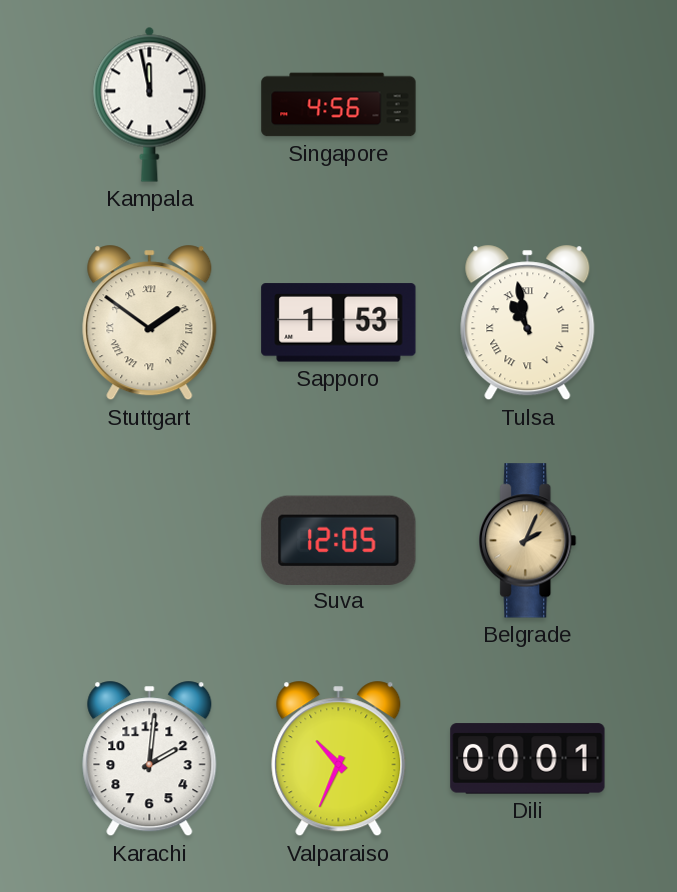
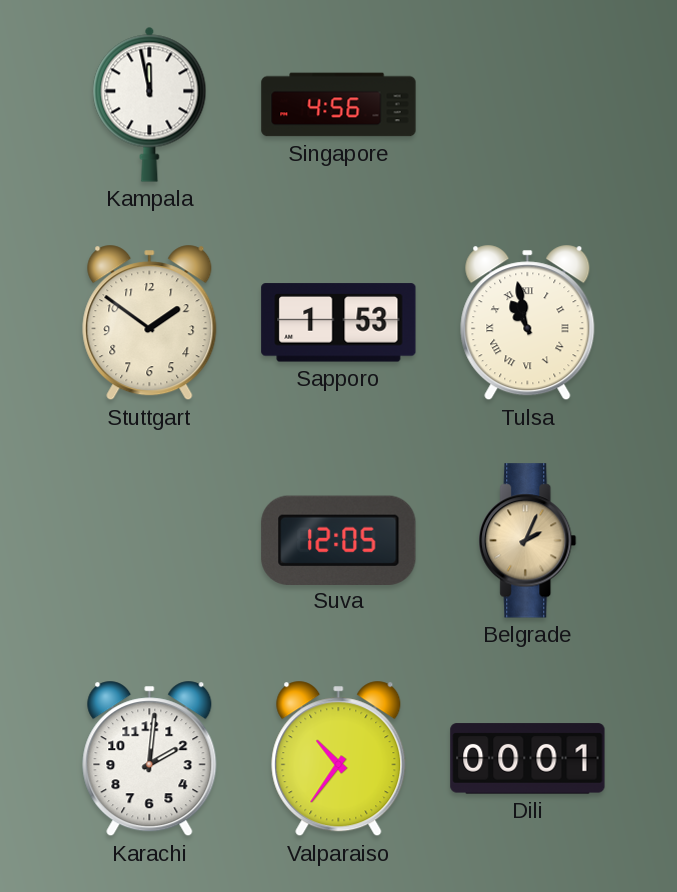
Stuttgart numerals: Roman -> Arabic (150, 323)
Valparaiso: 10:34 -> 10:36 (339, 759)
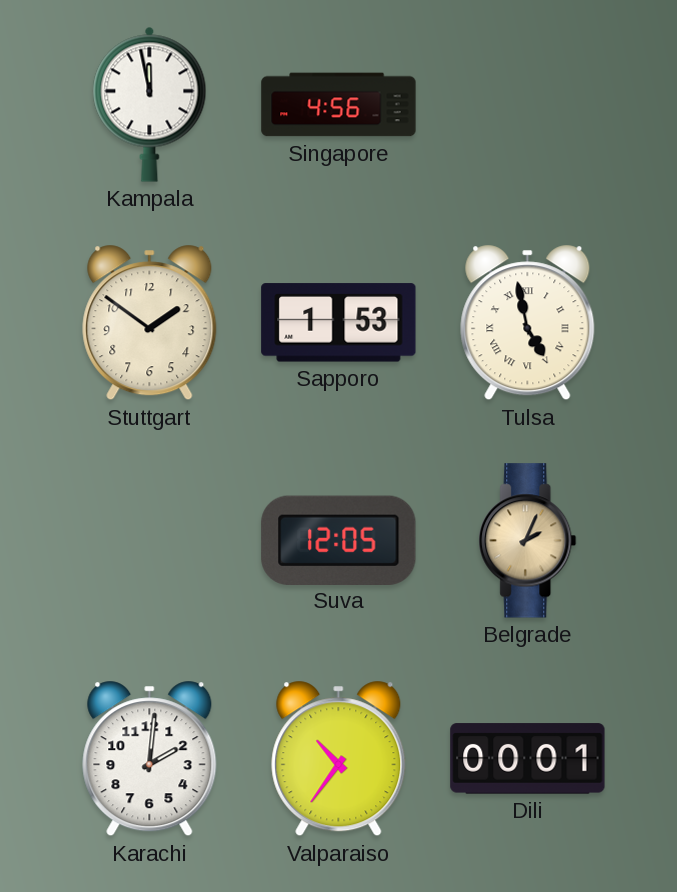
Tulsa: 10:58 -> 4:58 (528, 323)
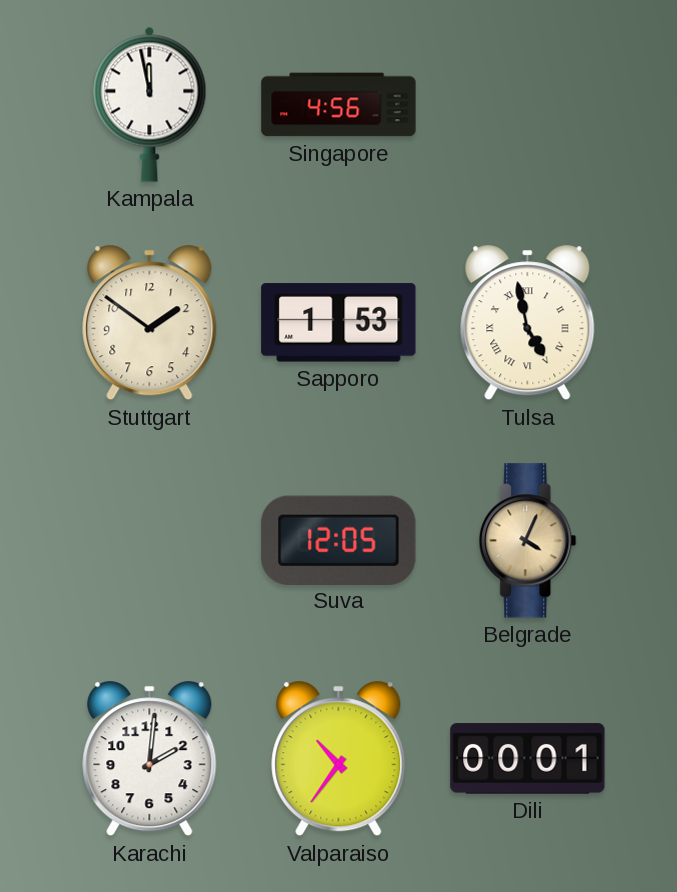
Belgrade: 2:04 -> 4:04 (528, 541)
